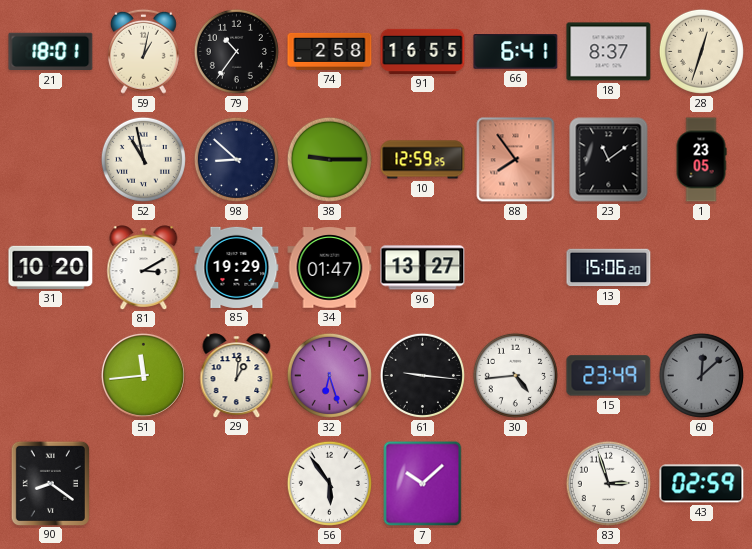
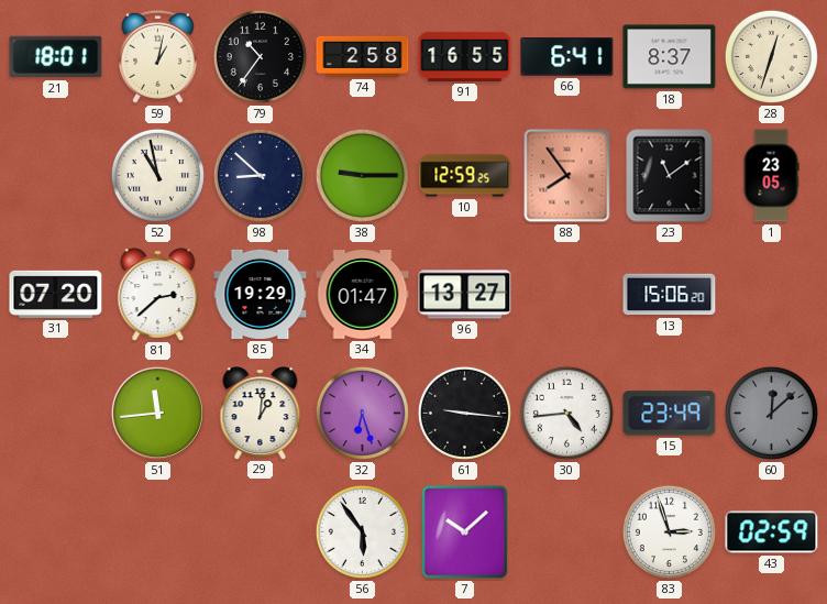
31: 10:20 -> 07:20 (56, 294)
81: 3:10 -> 2:38 (158, 294)
90: 8:21 -> none (50, 483)
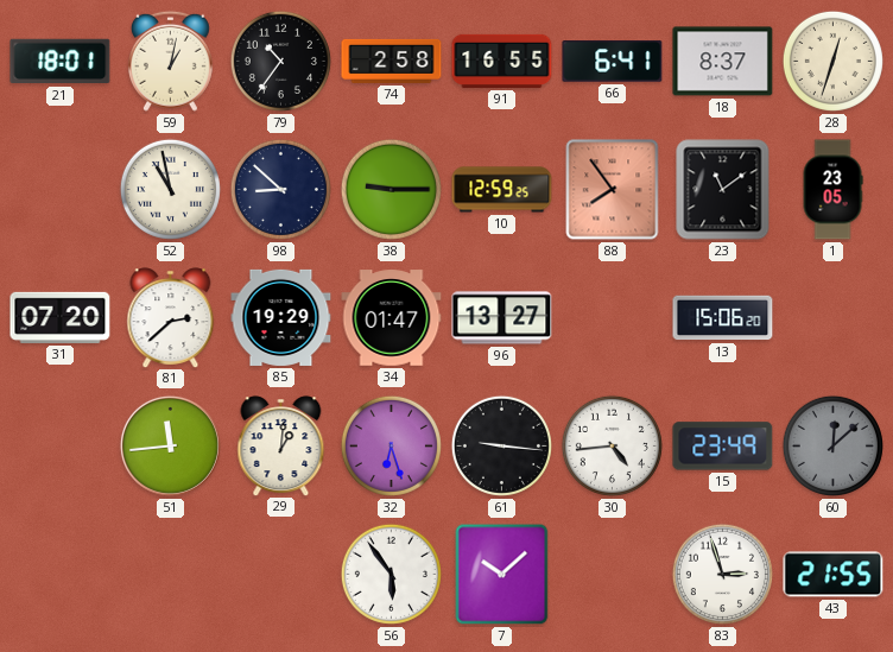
43: 02:59 -> 21:55 (834, 575)
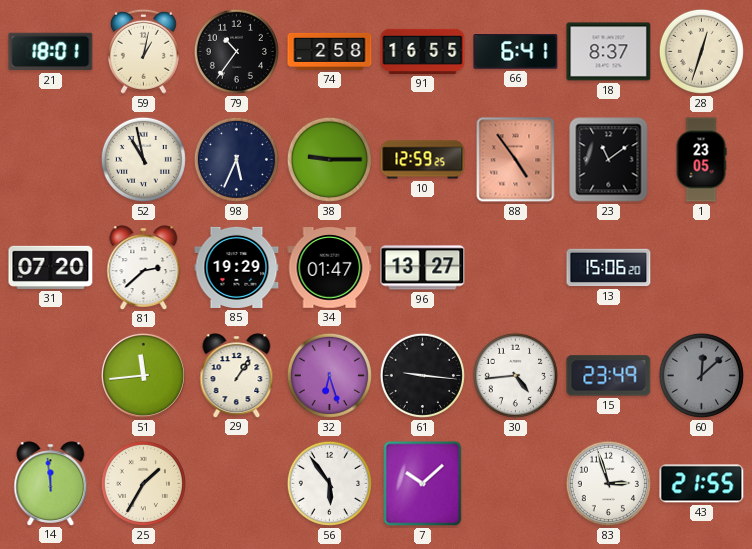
98: 8:52 -> 5:34 (236, 159)
88: 7:54 -> 4:54 (516, 160)
29: 1:01 -> 1:06 (237, 375)
14: none -> 11:59 (51, 483)
25: none -> 1:35 (143, 483)
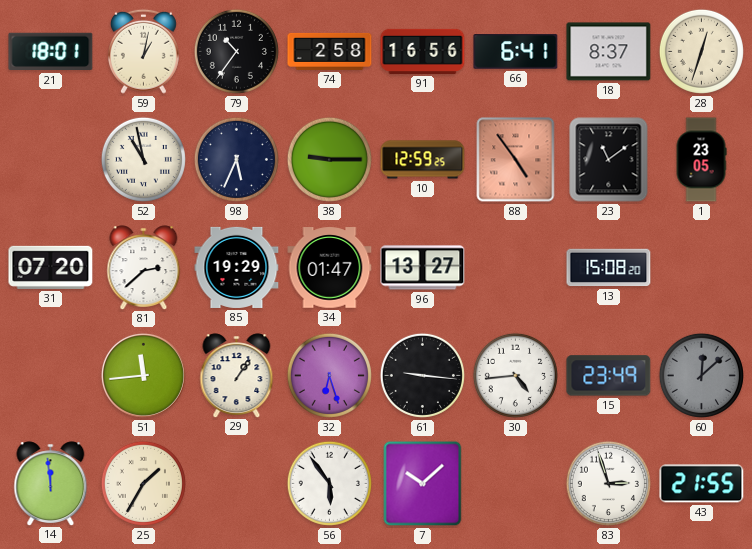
91: 16:55 -> 16:56 (423, 51)
13: 15:06 -> 15:08 (609, 268)
